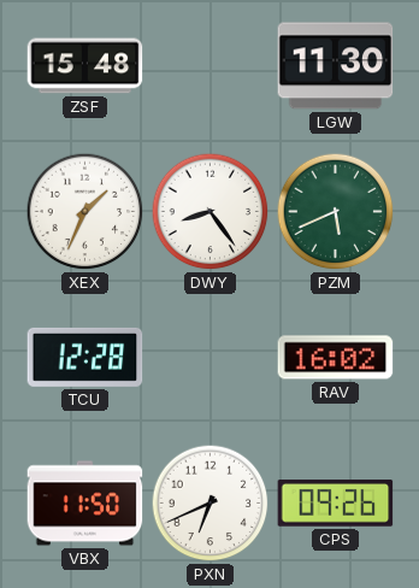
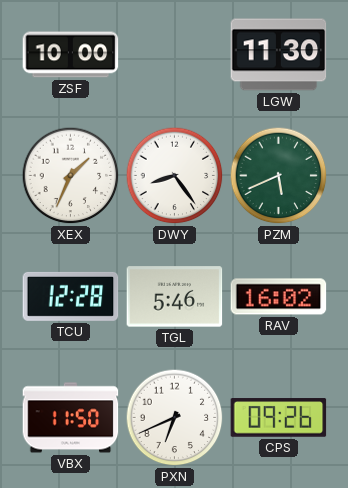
ZSF: 15:48 -> 10:00 (71, 55)
TGL: none -> 5:46 (175, 297)
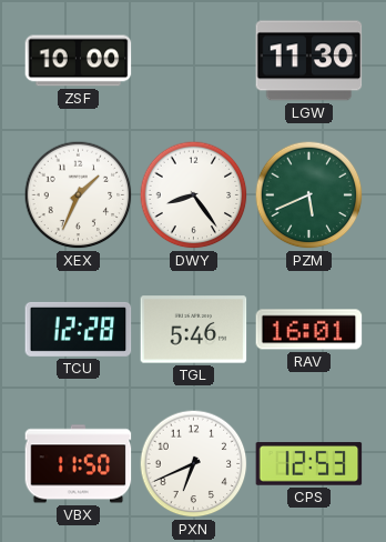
RAV: 16:02 -> 16:01 (309, 330)
CPS: 09:26 -> 12:53 (309, 464)
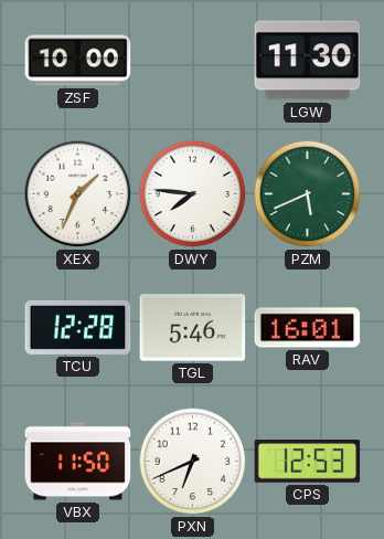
DWY: 8:24 -> 7:46 (193, 194)
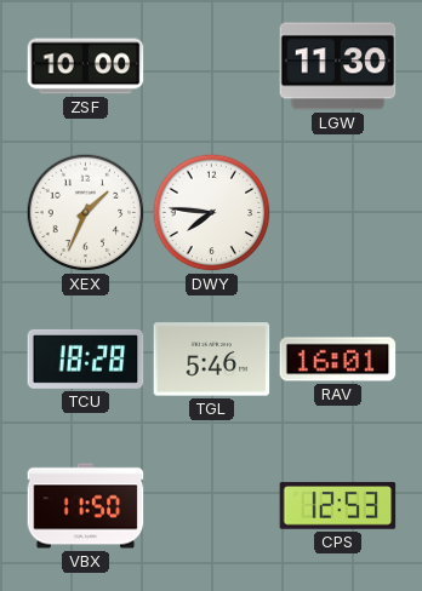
PZM: 5:41 -> none (308, 194)
TCU: 12:28 -> 18:28 (86, 358)
PXN: 6:41 -> none (193, 462)
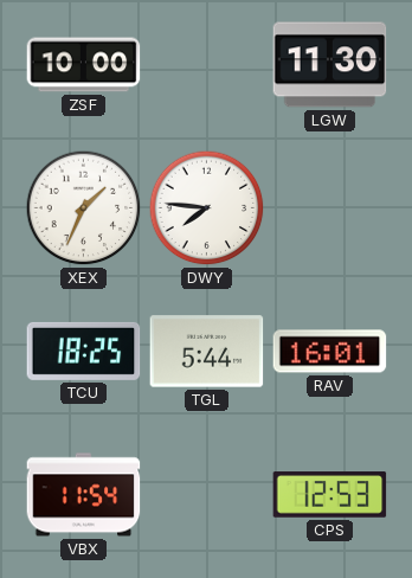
TCU: 18:28 -> 18:25 (84, 351)
TGL: 5:46 -> 5:44 (207, 352)
VBX: 11:50 -> 11:54 (84, 495)
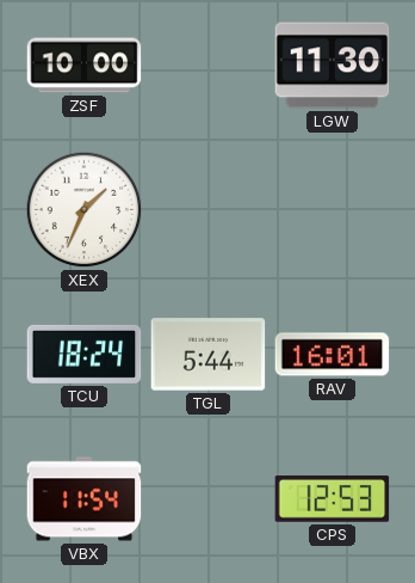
DWY: 7:46 -> none (207, 208)
TCU: 18:25 -> 18:24 (85, 354)
